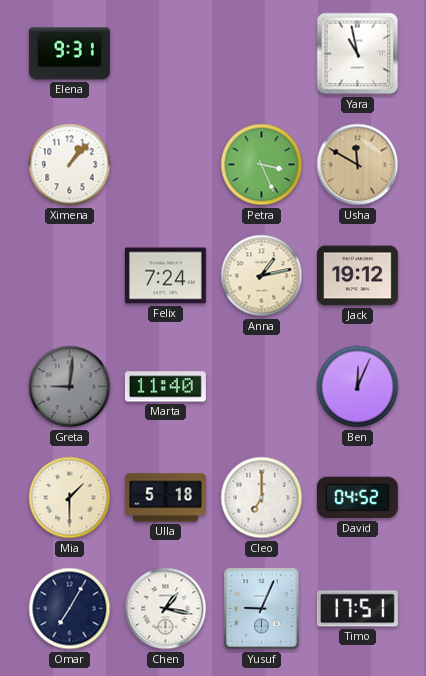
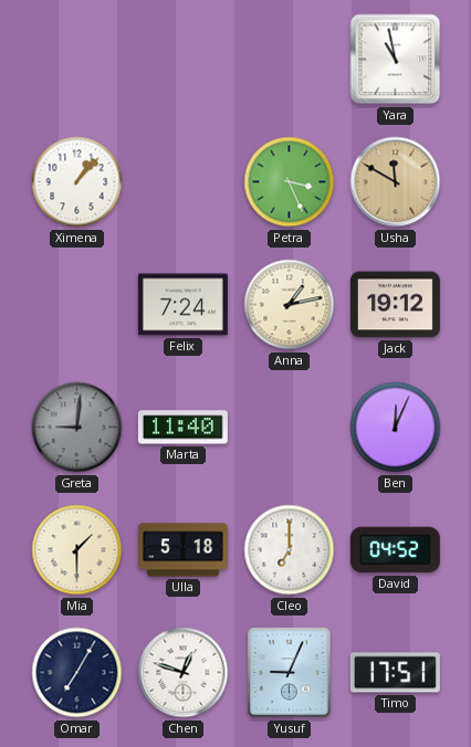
Elena: 9:31 -> none (69, 54)
Chen: 1:17 -> 12:48 (184, 673)
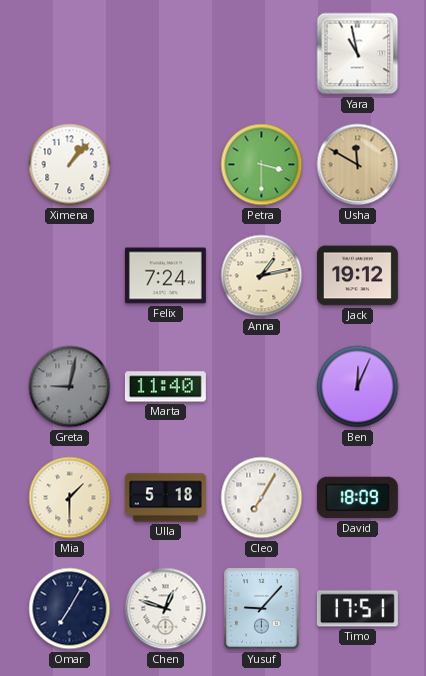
Petra: 3:26 -> 3:30 (262, 165)
Greta: 9:01 -> 9:02 (70, 387)
Cleo: 7:00 -> 7:05 (262, 498)
David: 04:52 -> 18:09 (357, 498)
Yusuf: 9:04 -> 9:07 (262, 609)
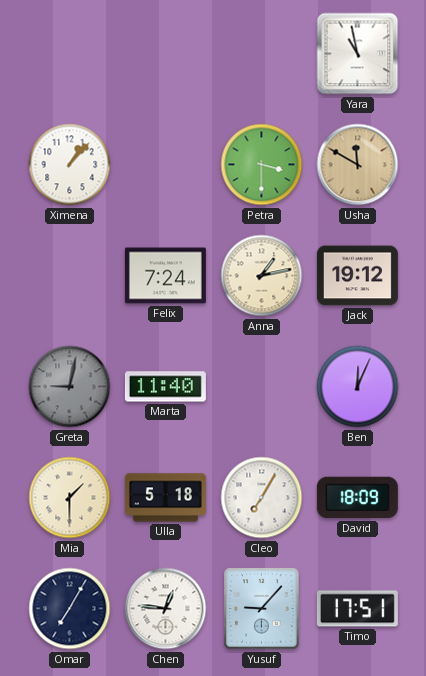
Chen: 12:48 -> 12:46 (166, 609)
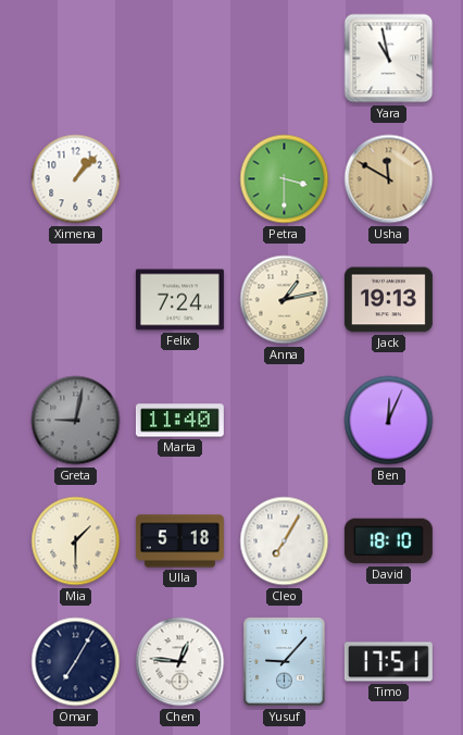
Jack: 19:12 -> 19:13 (388, 300)
David: 18:09 -> 18:10 (388, 541)
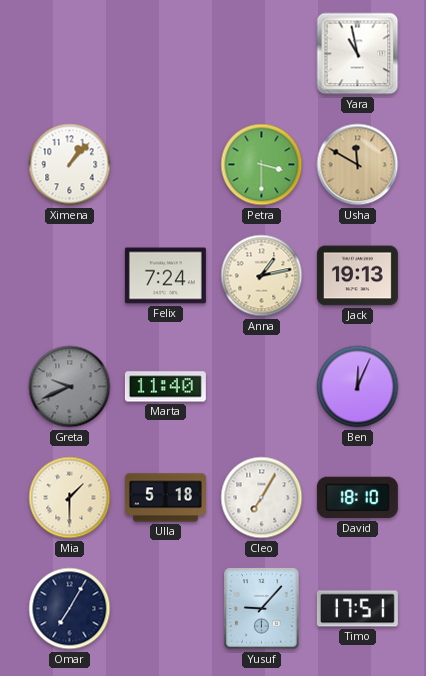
Greta: 9:02 -> 9:41 (70, 387)
Chen: 12:46 -> none (180, 662)
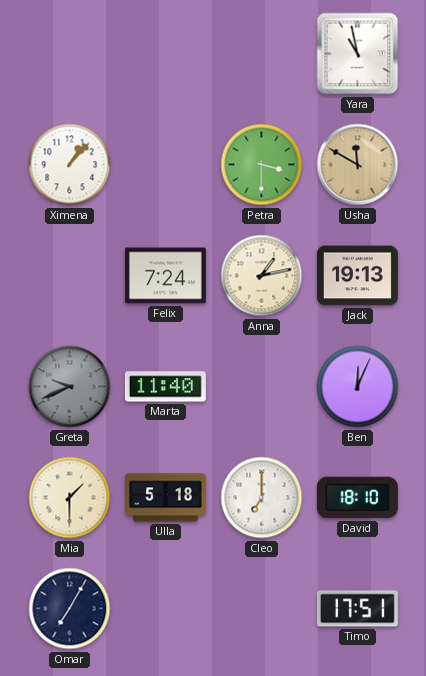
Cleo: 7:05 -> 7:00 (262, 498)
Yusuf: 9:07 -> none (262, 609)
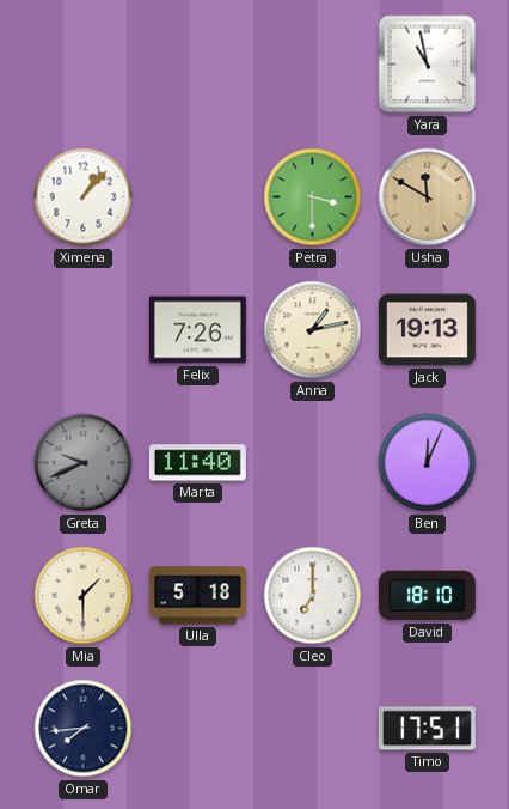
Felix: 7:24 -> 7:26 (197, 330)
Omar: 7:05 -> 7:44 (84, 729)
